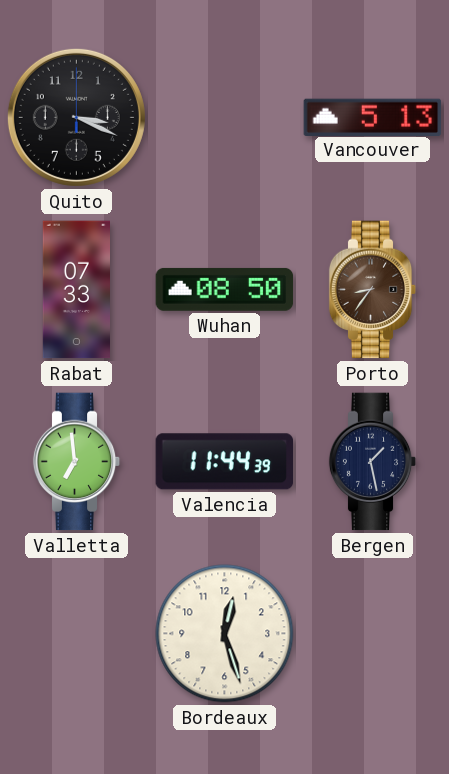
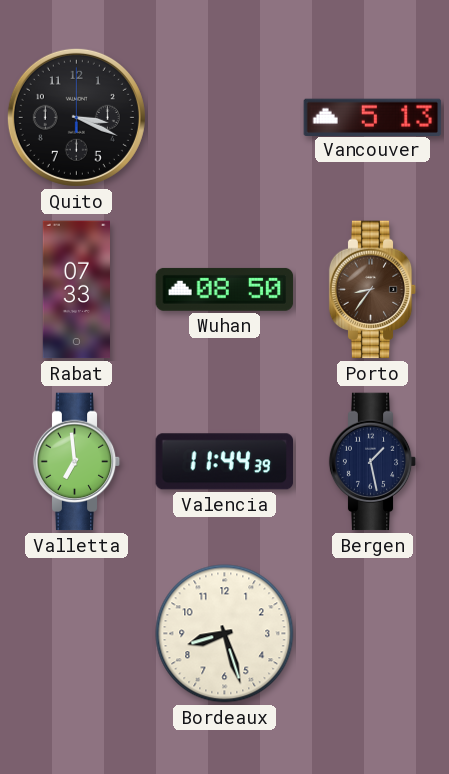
Bordeaux: 12:27 -> 8:27 (225, 634)
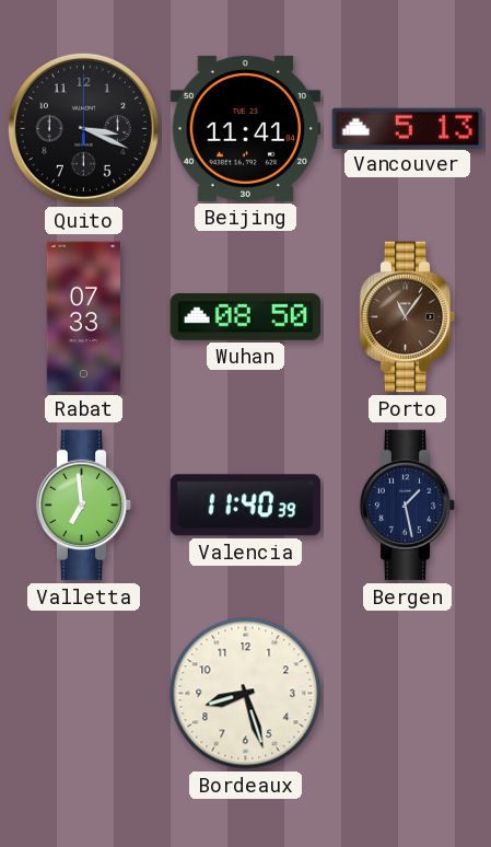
Beijing: none -> 11:41 (246, 128)
Porto: 8:36 -> 11:06 (408, 317)
Valencia: 11:44 -> 11:40 (245, 506)
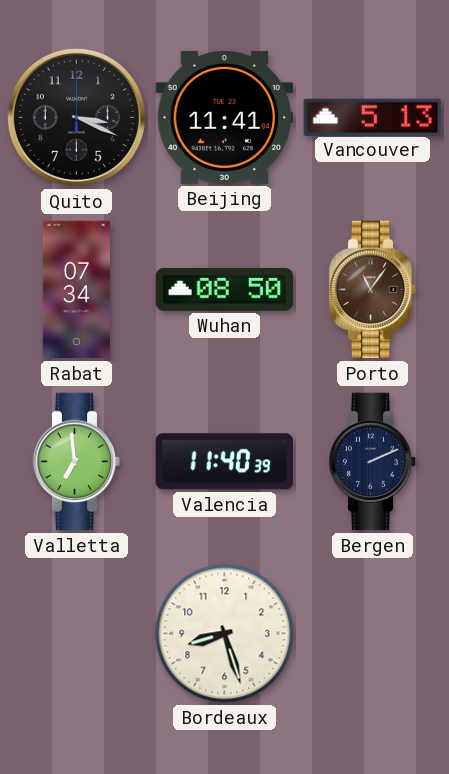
Rabat: 07:33 -> 07:34 (76, 290)
Bergen: 1:28 -> 2:11 (373, 462)
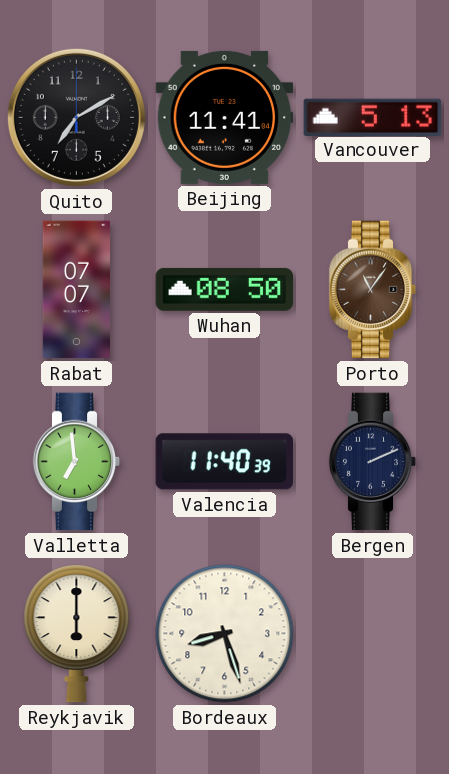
Quito: 3:19 -> 7:10 (76, 117)
Rabat: 07:34 -> 07:07 (76, 290)
Reykjavik: none -> 6:00 (77, 634)
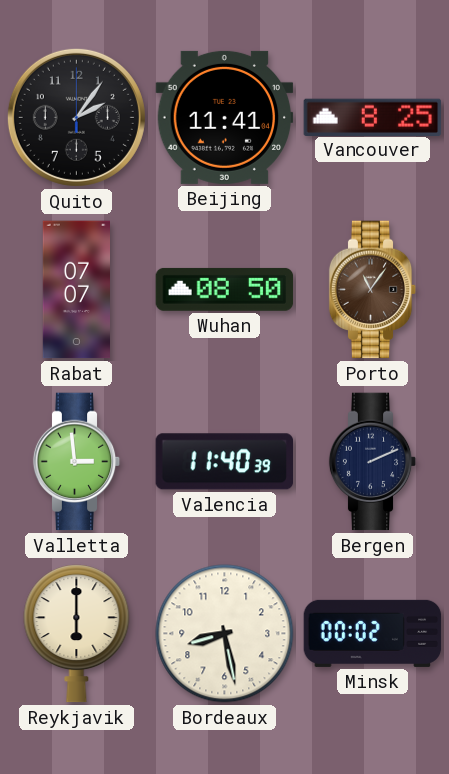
Quito: 7:10 -> 2:06 (76, 117)
Vancouver: 5:13 -> 8:25 (373, 117)
Valletta: 6:59 -> 2:59 (77, 462)
Bordeaux: 8:27 -> 8:28 (225, 634)
Minsk: none -> 00:02 (373, 633)
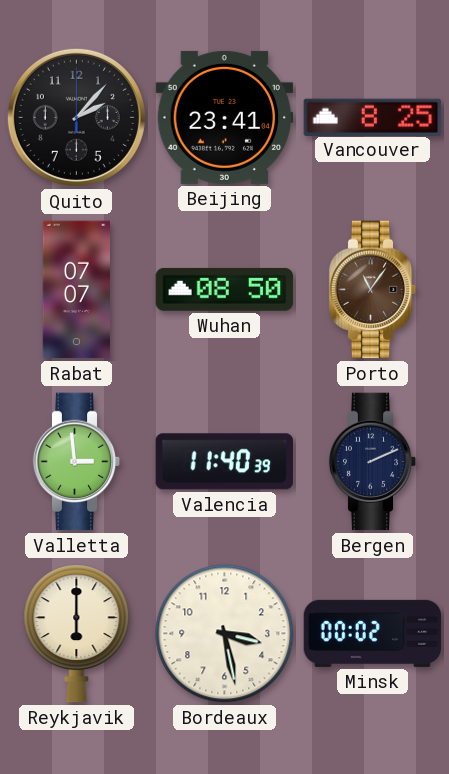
Quito: 2:06 -> 2:07 (76, 117)
Beijing: 11:41 -> 23:41 (225, 117)
Bordeaux: 8:28 -> 3:28 (225, 634)
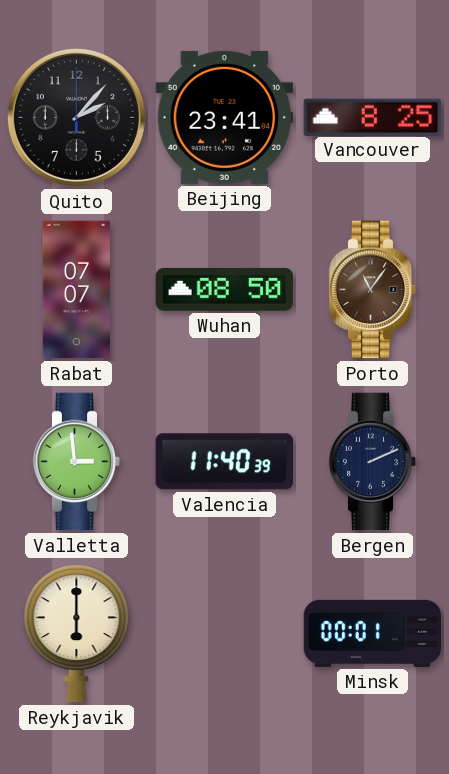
Bordeaux: 3:28 -> none (225, 634)
Minsk: 00:02 -> 00:01 (373, 633)
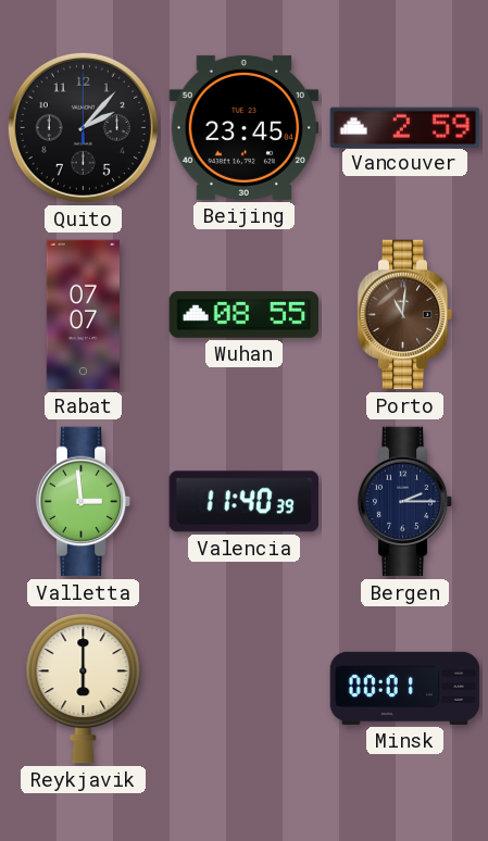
Beijing: 23:41 -> 23:45 (245, 127)
Vancouver: 8:25 -> 2:59 (405, 127)
Wuhan: 08:50 -> 08:55 (245, 314)
Porto: 11:06 -> 11:01 (405, 315)
Bergen: 2:11 -> 2:15 (405, 502)
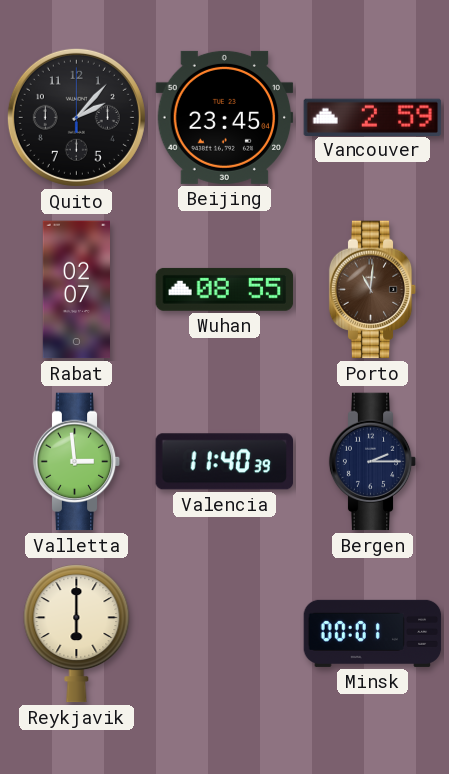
Rabat: 07:07 -> 02:07 (76, 290)
